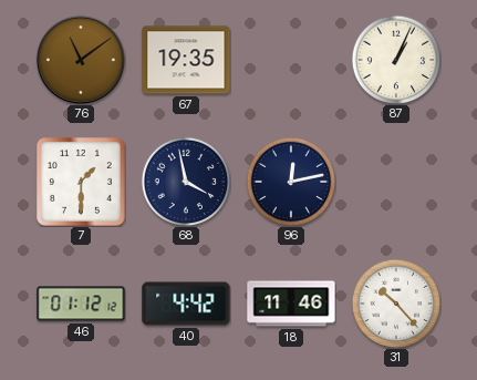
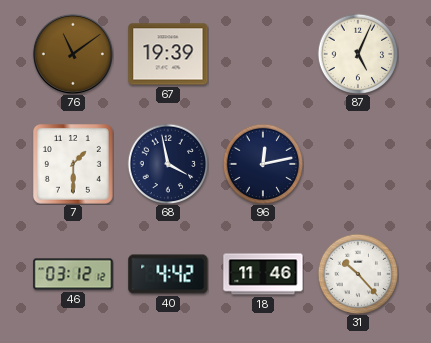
67: 19:35 -> 19:39 (168, 54)
87: 1:04 -> 5:04 (358, 54)
46: 01:12 -> 03:12 (73, 274)
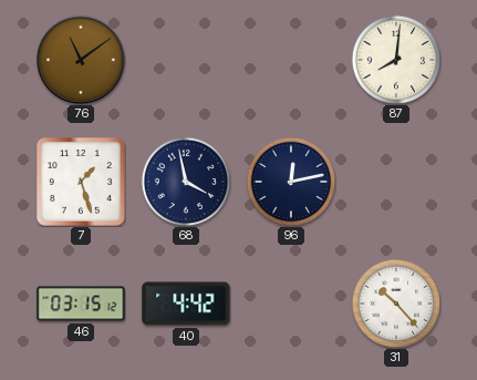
67: 19:39 -> none (168, 54)
87: 5:04 -> 8:01 (396, 60)
7: 1:30 -> 1:27 (82, 183)
46: 03:12 -> 03:15 (81, 304)
18: 11:46 -> none (263, 274)
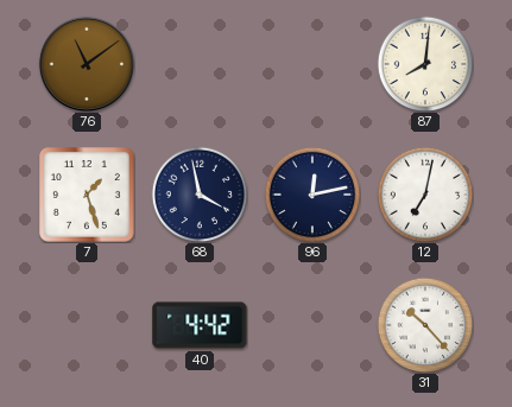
12: none -> 7:02 (425, 195)
46: 03:15 -> none (81, 304)
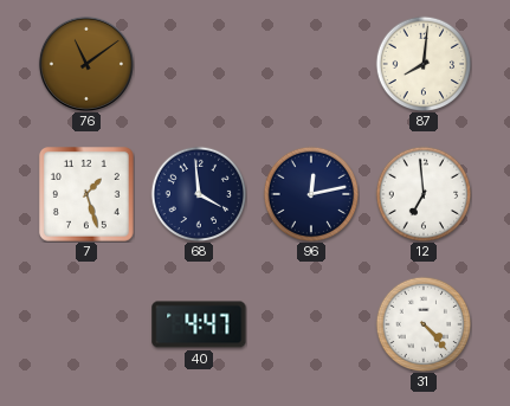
68: 3:58 -> 3:59 (199, 194)
12: 7:02 -> 6:59 (424, 194)
40: 4:42 -> 4:47 (199, 324)
31: 10:23 -> 4:23 (424, 324)
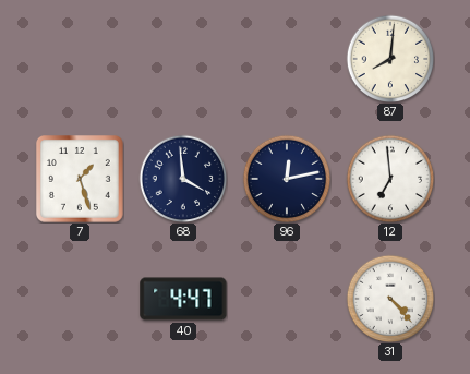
76: 11:09 -> none (86, 64)
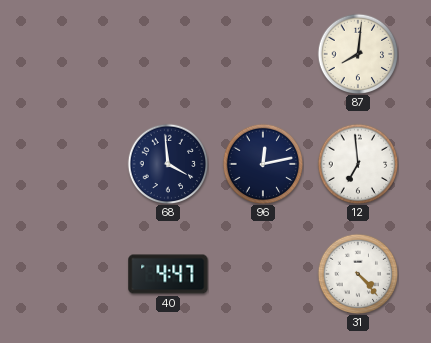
7: 1:27 -> none (81, 180)
